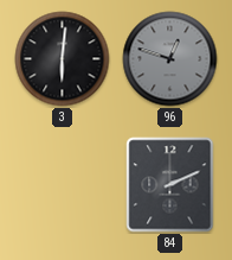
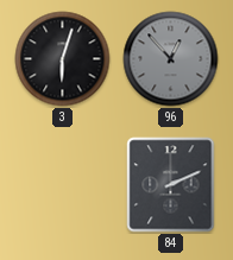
3: 6:01 -> 6:03 (63, 59)
96: 12:48 -> 12:53 (171, 59)
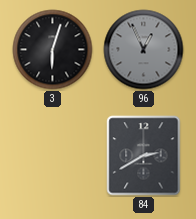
96: 12:53 -> 12:56 (144, 50)
84: 2:11 -> 2:40 (144, 156)
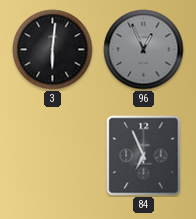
3: 6:03 -> 6:01 (53, 50)
84: 2:40 -> 6:56 (144, 156)
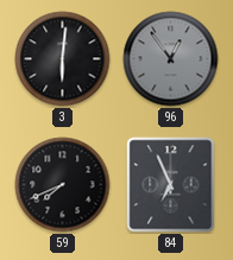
96: 12:56 -> 12:54 (171, 59)
59: none -> 7:41 (63, 185)
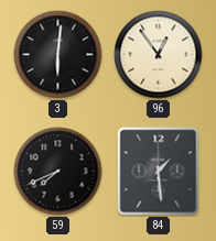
96 dial: grey -> cream (159, 55)
84: 6:56 -> 1:29 (159, 172)
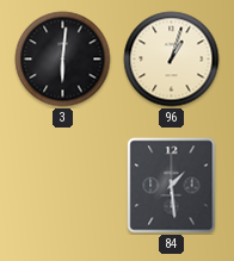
96: 12:54 -> 1:03 (172, 60)
59: 7:41 -> none (58, 172)
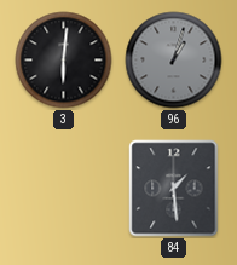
96 dial: cream -> grey (174, 61)
